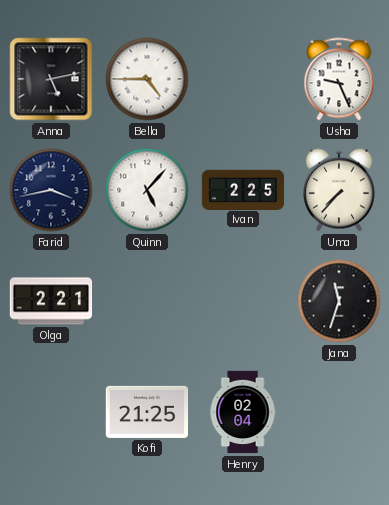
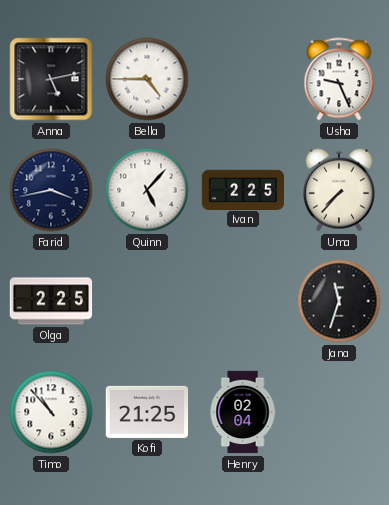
Olga: 2:21 -> 2:25 (51, 301)
Timo: none -> 10:53 (51, 412)
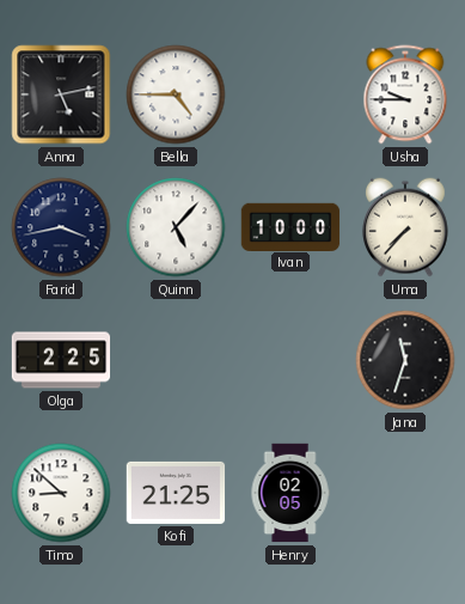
Usha: 9:26 -> 9:45 (405, 94)
Ivan: 2:25 -> 10:00 (290, 226)
Timo: 10:53 -> 8:52 (61, 493)
Henry: 02:04 -> 02:05 (290, 493)
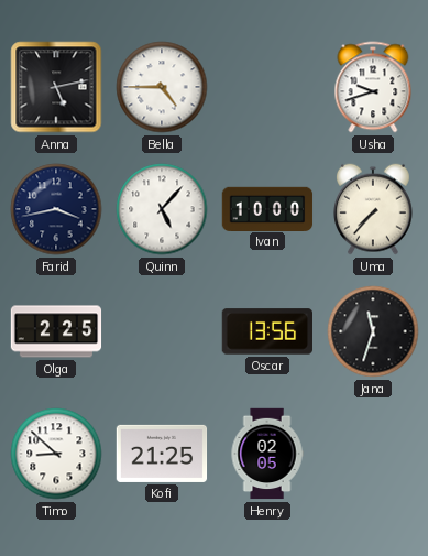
Usha: 9:45 -> 9:42 (373, 87)
Oscar: none -> 13:56 (266, 331)
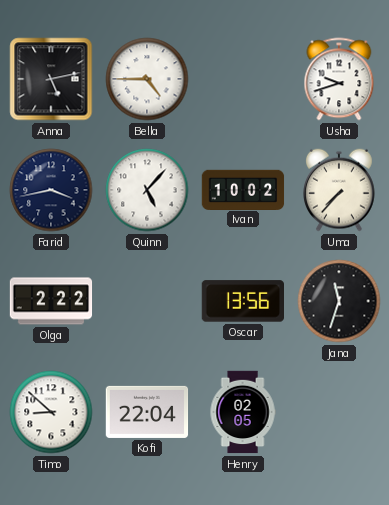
Ivan: 10:00 -> 10:02 (243, 189)
Olga: 2:25 -> 2:22 (51, 301)
Kofi: 21:25 -> 22:04 (147, 412)
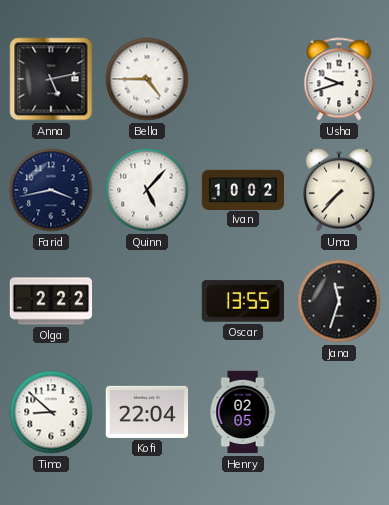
Oscar: 13:56 -> 13:55 (242, 301)
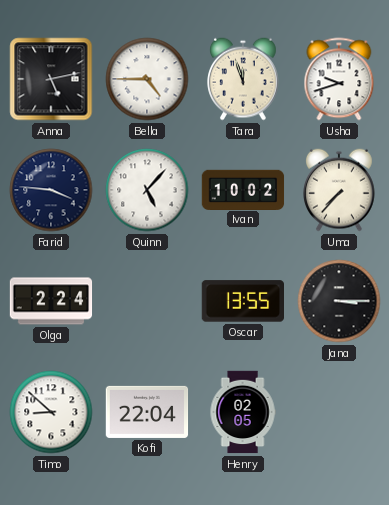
Tara: none -> 11:57 (244, 79)
Farid: 3:43 -> 3:46 (51, 190)
Olga: 2:22 -> 2:24 (51, 301)
Jana: 11:33 -> 3:15 (339, 301)
